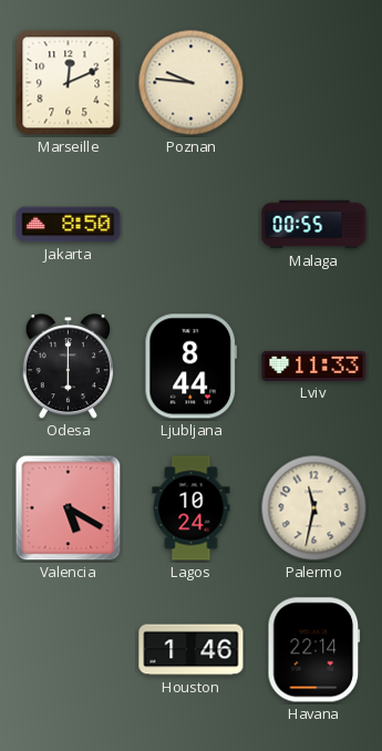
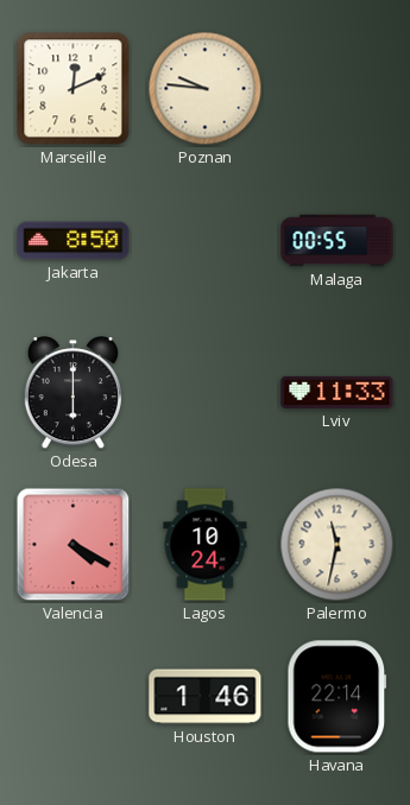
Ljubljana: 8:44 -> none (190, 367)
Valencia: 5:20 -> 4:20 (74, 545)
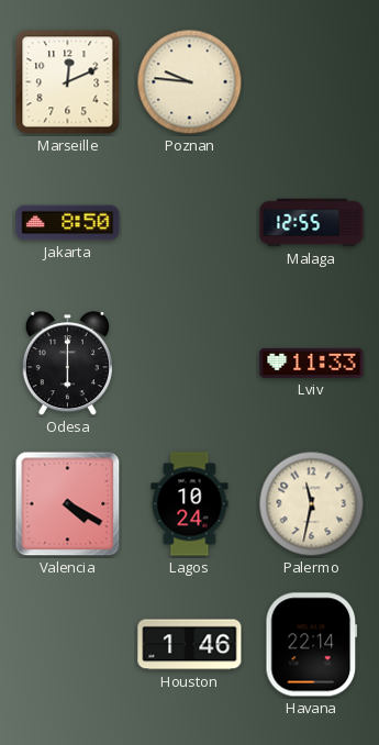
Malaga: 00:55 -> 12:55 (312, 223)
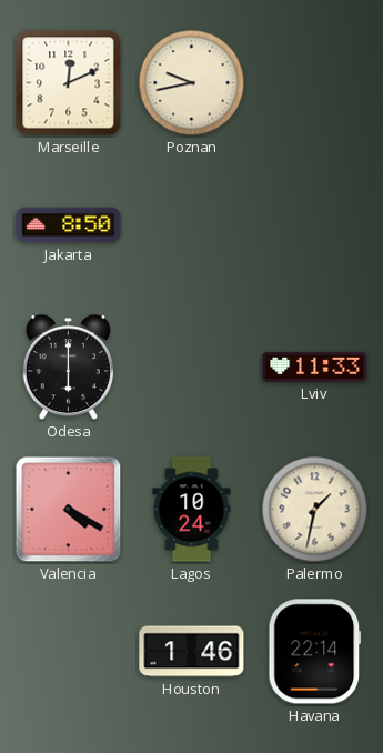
Poznan: 9:46 -> 9:43 (192, 83)
Malaga: 12:55 -> none (312, 223)
Palermo: 11:32 -> 1:32 (315, 510)
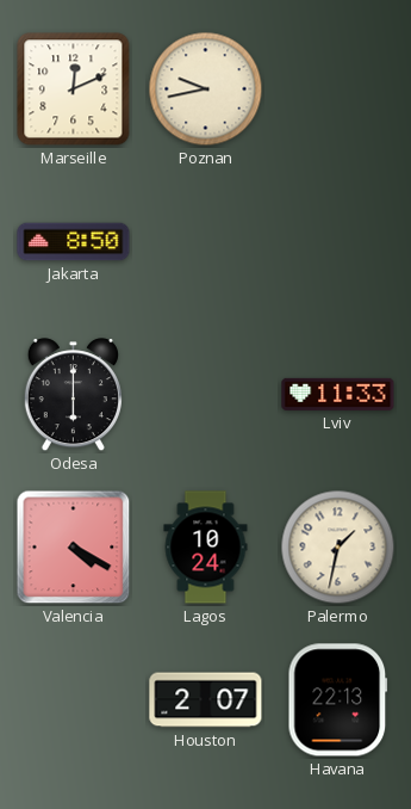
Houston: 1:46 -> 2:07 (206, 700)
Havana: 22:14 -> 22:13 (338, 700)
